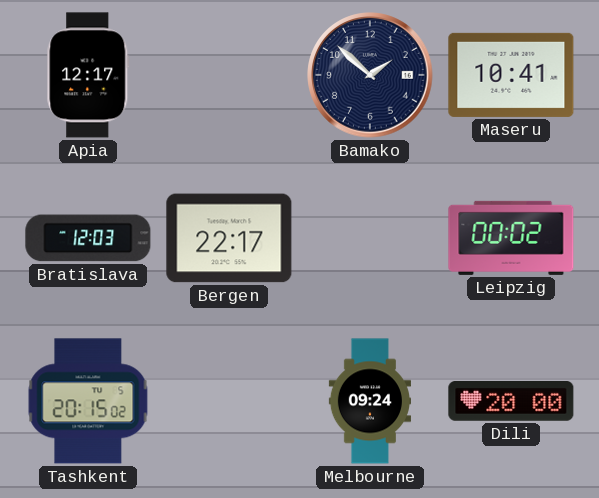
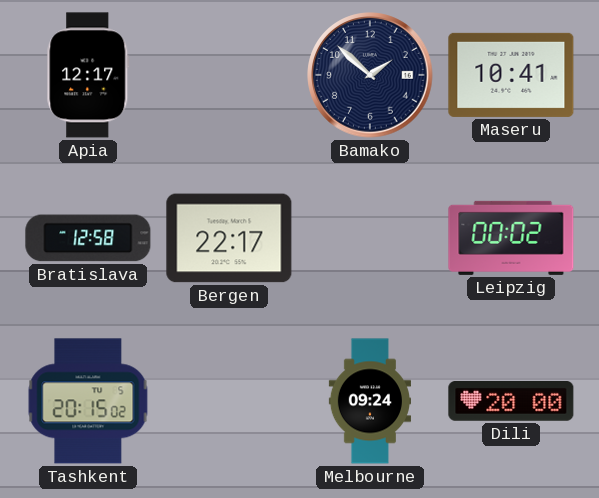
Bratislava: 12:03 -> 12:58 (88, 238)
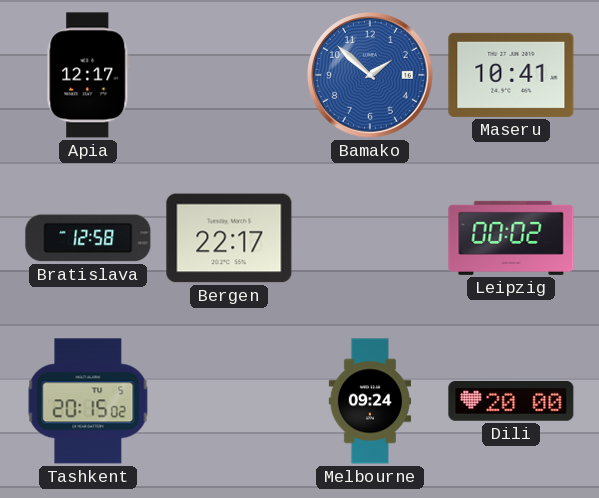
Bamako dial: navy -> blue (370, 75)
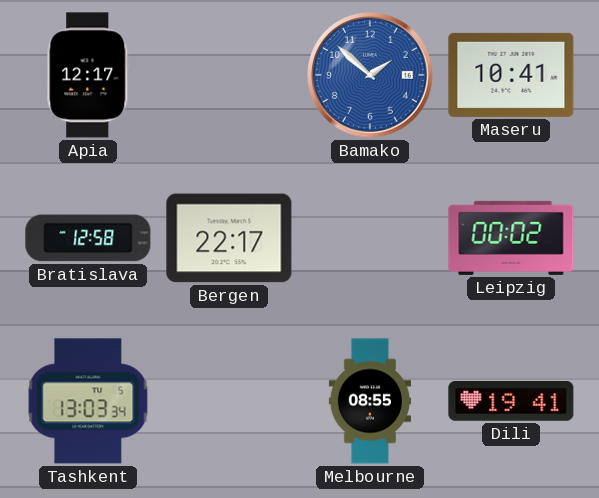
Tashkent: 20:15 -> 13:03 (88, 401)
Melbourne: 09:24 -> 08:55 (369, 401)
Dili: 20:00 -> 19:41 (511, 402)
